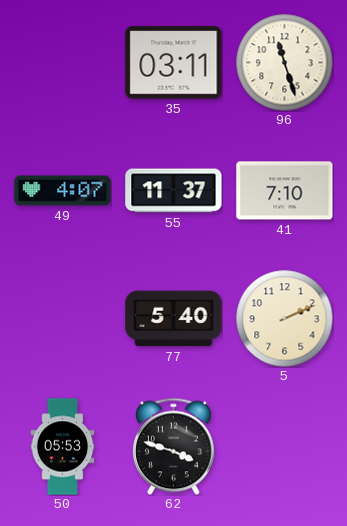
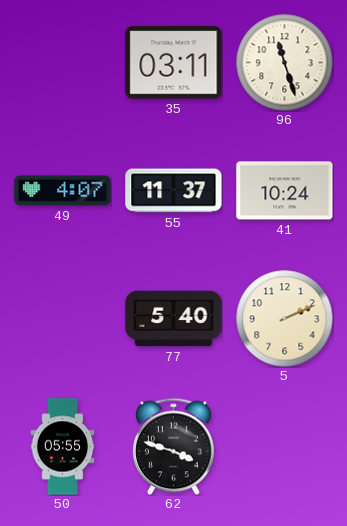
41: 7:10 -> 10:24 (285, 191)
50: 05:53 -> 05:55 (63, 447)
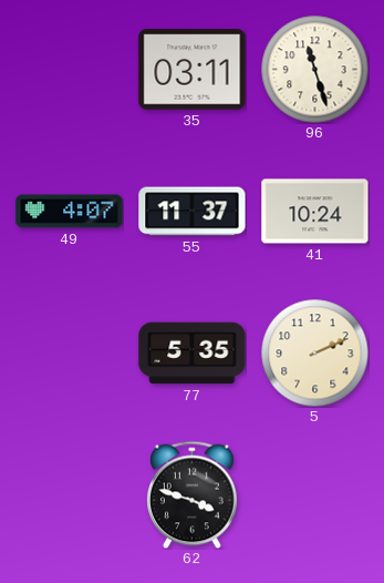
77: 5:40 -> 5:35 (193, 354)
50: 05:55 -> none (63, 447)
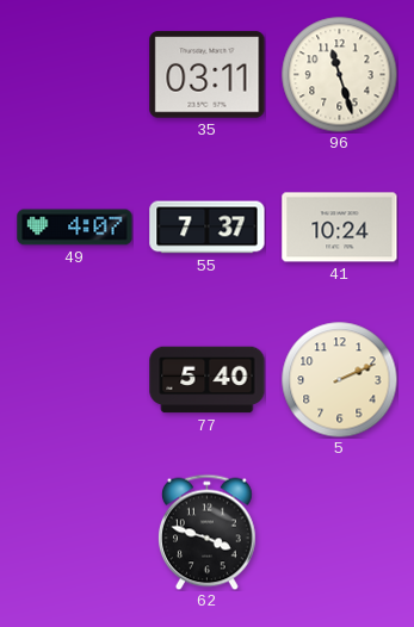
55: 11:37 -> 7:37 (208, 228)
77: 5:35 -> 5:40 (208, 380)
